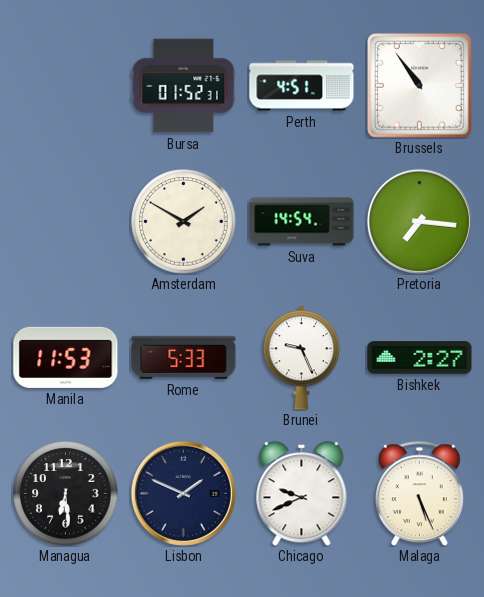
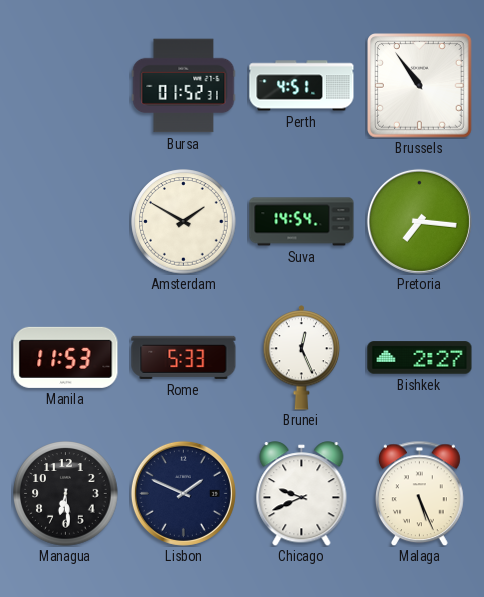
Brunei: 9:26 -> 12:26 (302, 358)
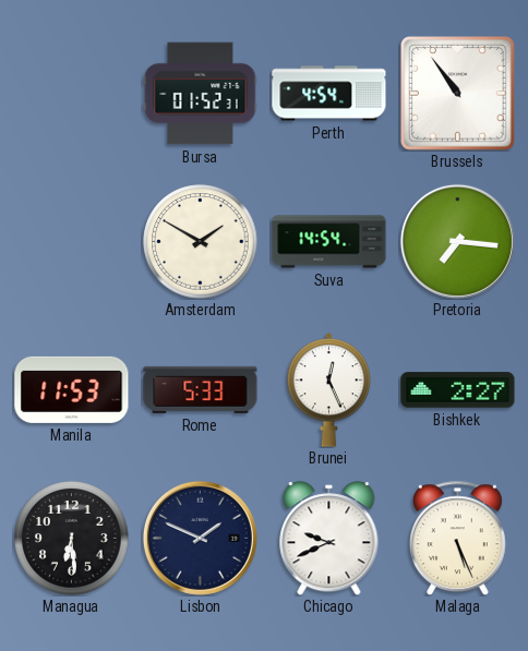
Perth: 4:51 -> 4:54 (329, 94)
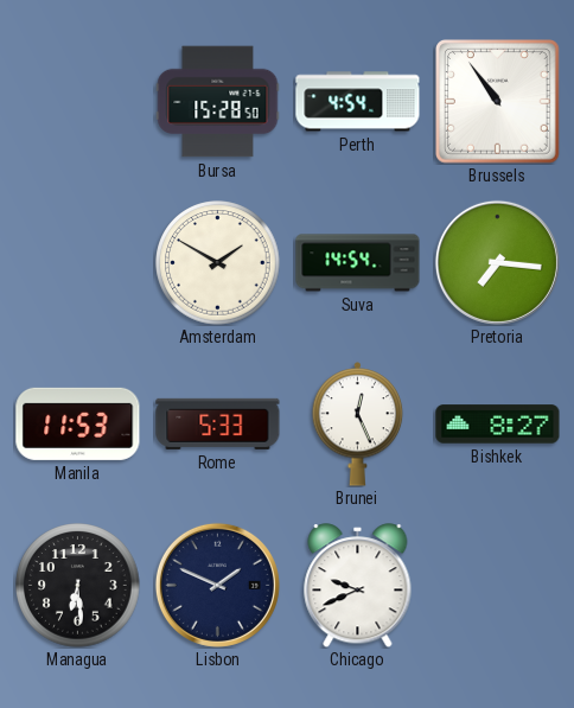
Bursa: 01:52 -> 15:28 (218, 102)
Bishkek: 2:27 -> 8:27 (498, 425)
Malaga: 5:26 -> none (457, 538)
